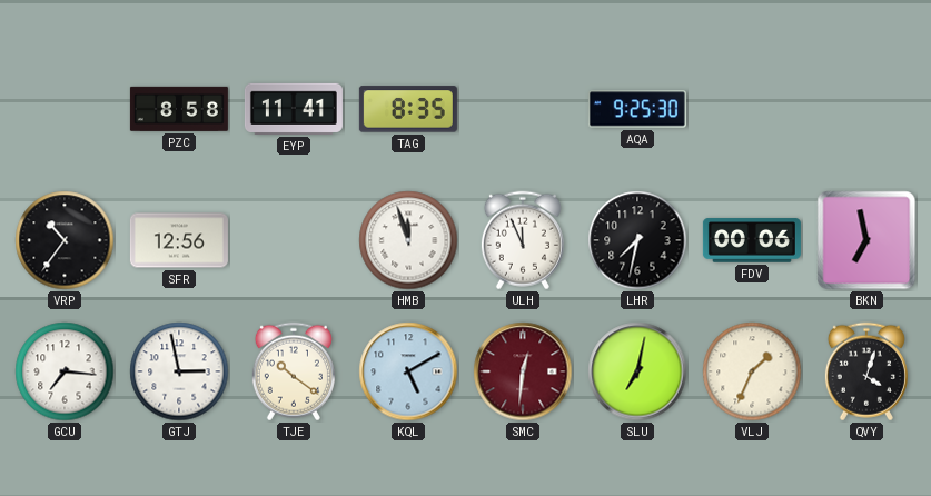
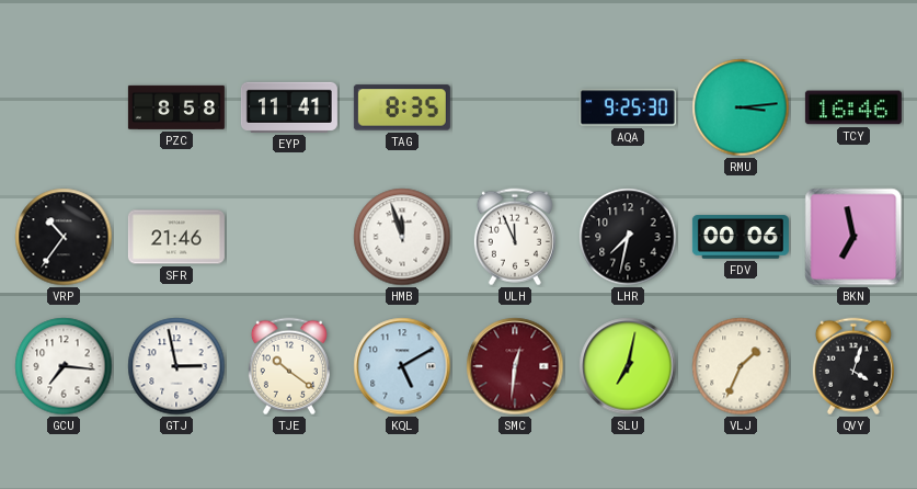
RMU: none -> 3:14 (741, 107)
TCY: none -> 16:46 (853, 107)
SFR: 12:56 -> 21:46 (176, 237)
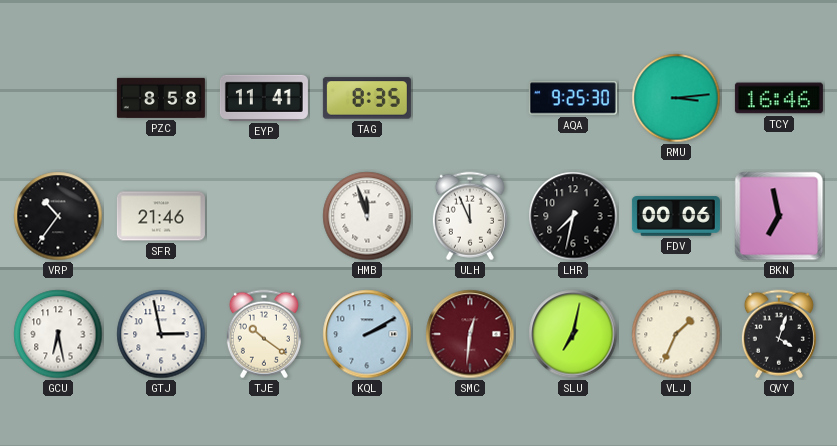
GCU: 7:16 -> 6:28 (58, 334)
KQL: 5:10 -> 2:10 (367, 334)
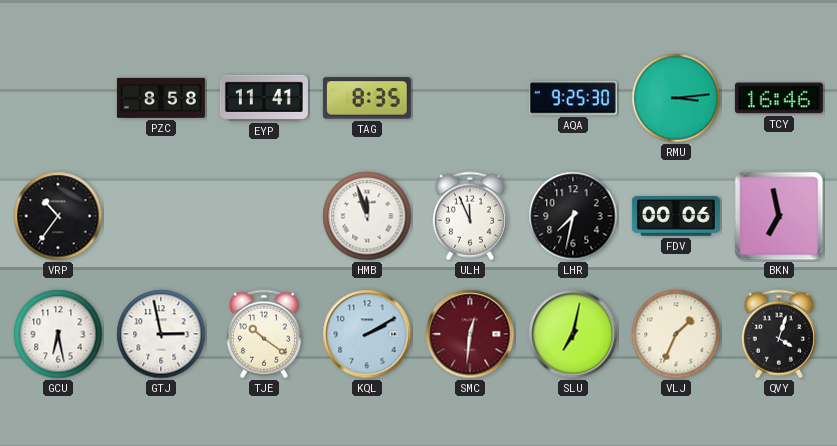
SFR: 21:46 -> none (161, 216)
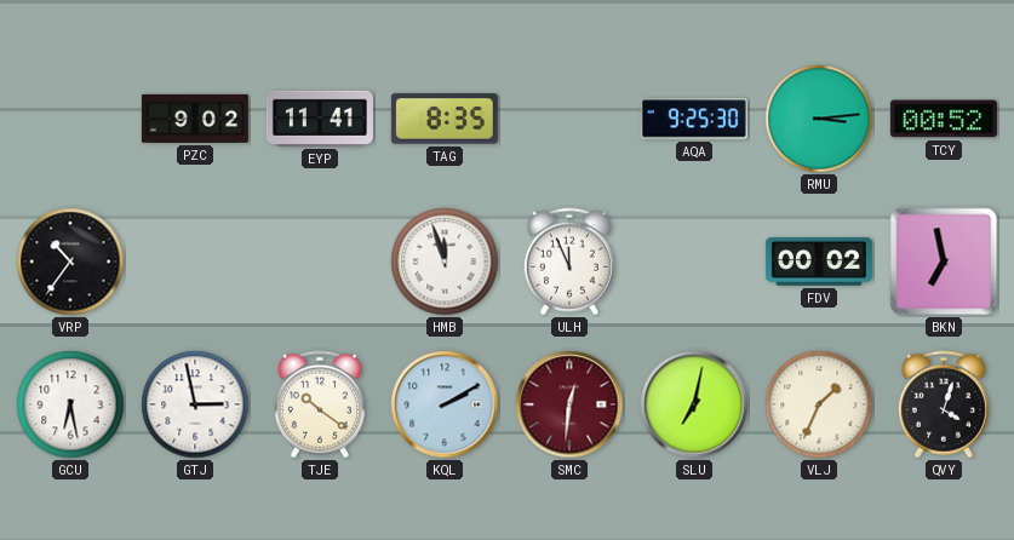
PZC: 8:58 -> 9:02 (195, 119)
TCY: 16:46 -> 00:52 (944, 119)
LHR: 7:32 -> none (573, 216)
FDV: 00:06 -> 00:02 (819, 262)
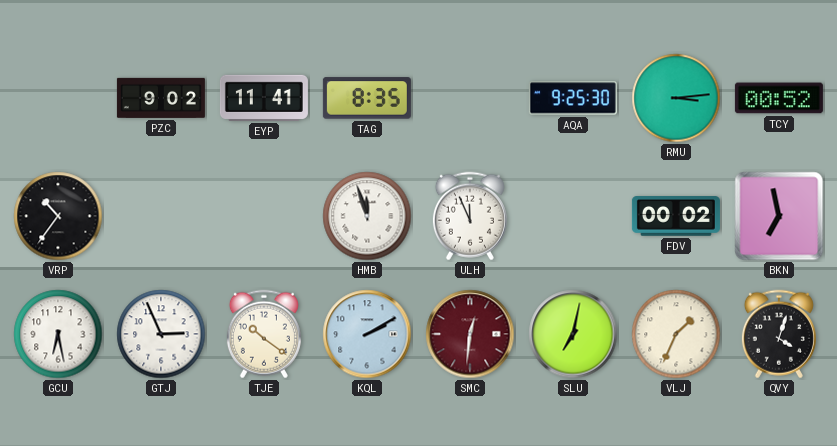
GTJ: 2:58 -> 2:56 (161, 334)
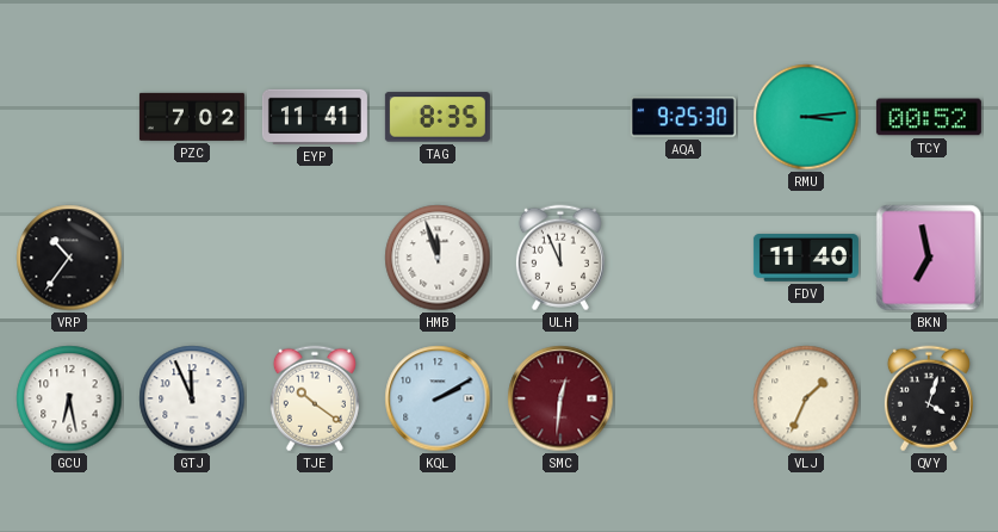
PZC: 9:02 -> 7:02 (192, 117)
FDV: 00:02 -> 11:40 (806, 258)
GTJ: 2:56 -> 11:56 (192, 398)
SLU: 7:02 -> none (573, 334)
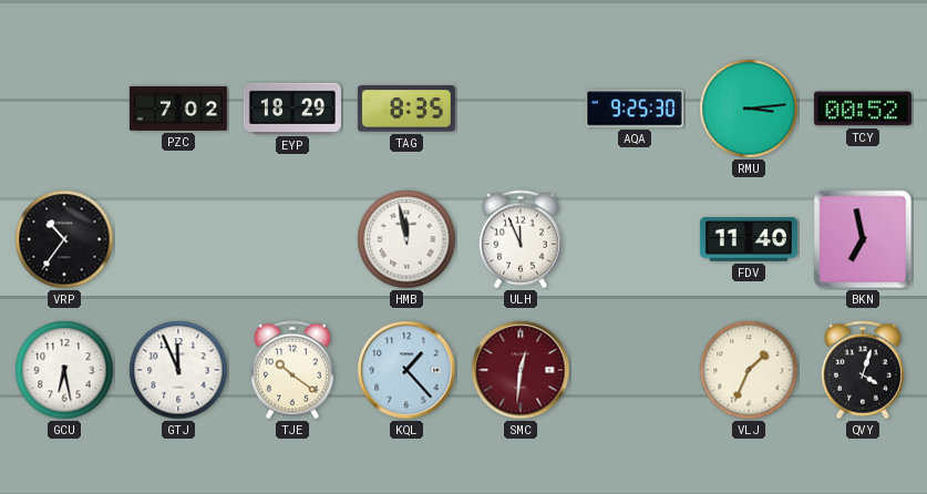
EYP: 11:41 -> 18:29 (292, 109)
HMB: 11:57 -> 11:58 (406, 239)
KQL: 2:10 -> 1:23 (406, 370)
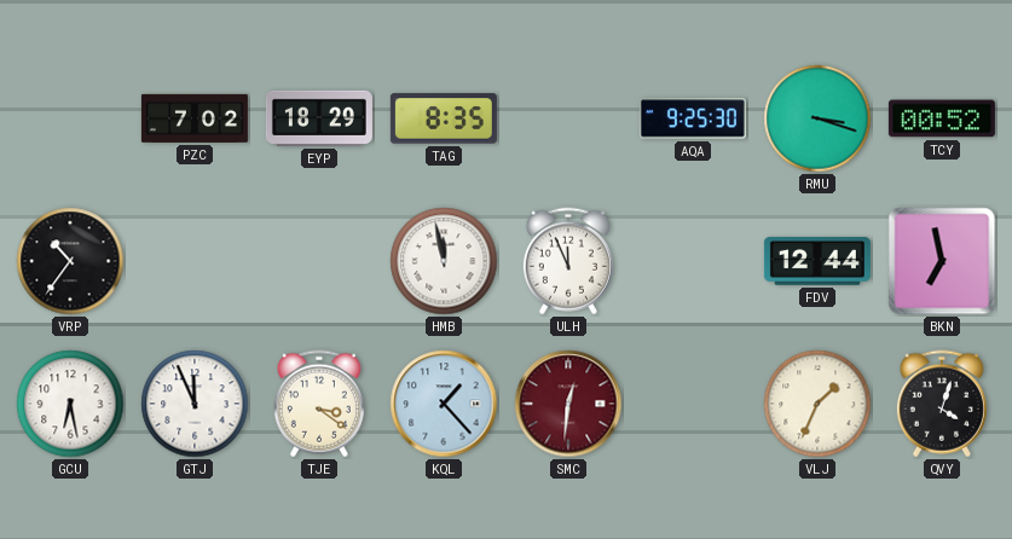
RMU: 3:14 -> 3:18 (817, 118)
FDV: 11:40 -> 12:44 (817, 261)
TJE: 10:21 -> 3:21 (319, 404)
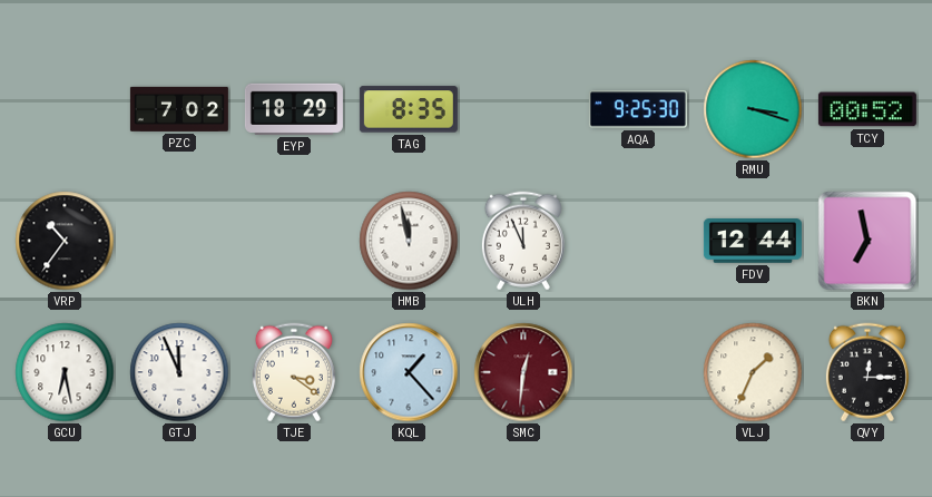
QVY: 4:03 -> 12:15 (867, 372)
